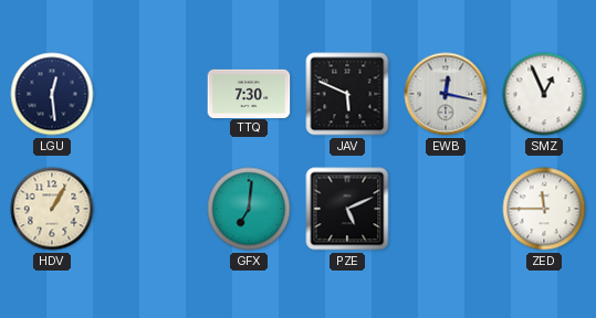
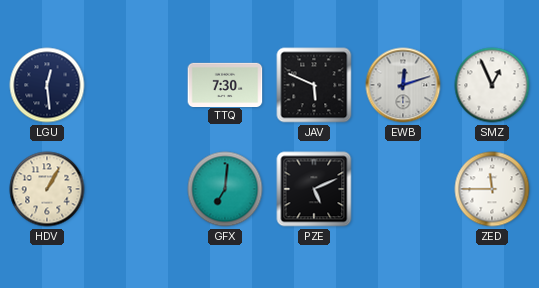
EWB: 12:17 -> 12:12 (403, 85)
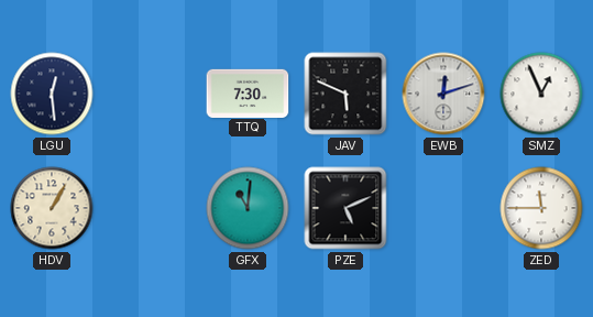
GFX: 7:01 -> 11:01 (248, 208)
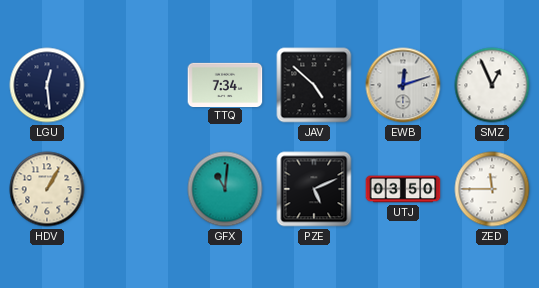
TTQ: 7:30 -> 7:34 (225, 84)
JAV: 5:49 -> 4:52 (314, 85)
UTJ: none -> 03:50 (403, 189)
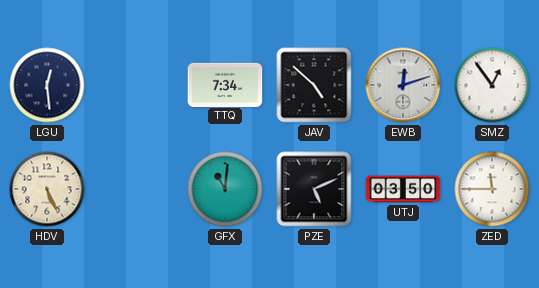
SMZ: 12:56 -> 12:54 (492, 85)
HDV: 1:05 -> 5:26 (47, 189)
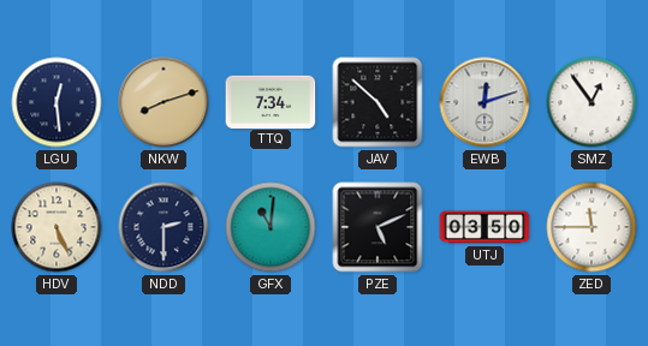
NKW: none -> 8:12 (164, 102)
NDD: none -> 2:30 (164, 227)
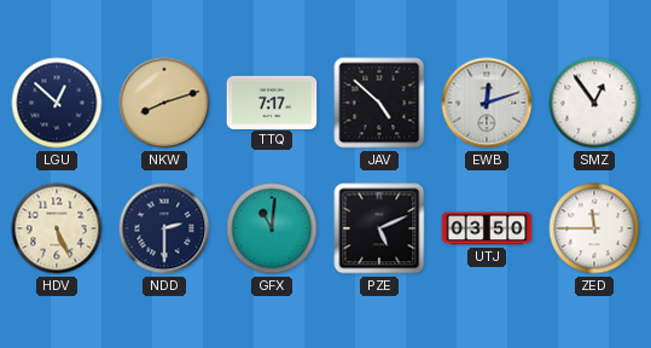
LGU: 12:29 -> 12:52 (57, 103)
TTQ: 7:34 -> 7:17 (272, 101)
